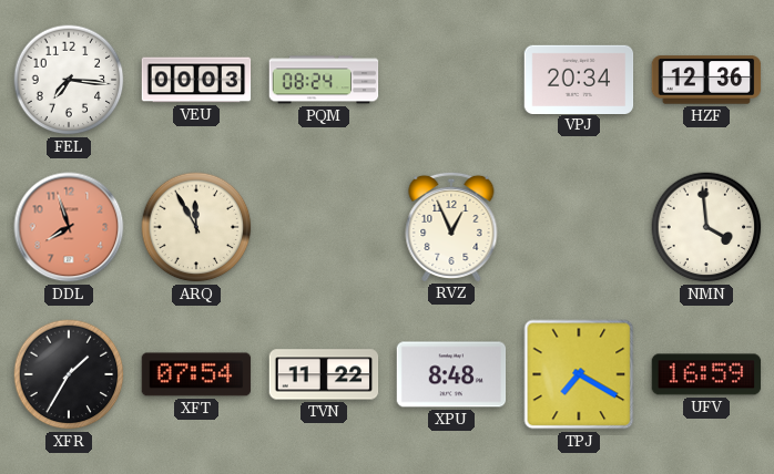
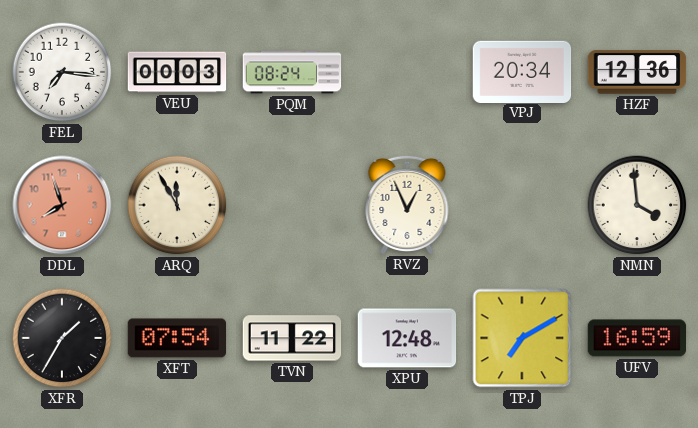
XPU: 8:48 -> 12:48 (407, 338)
TPJ: 7:20 -> 7:10 (522, 338)
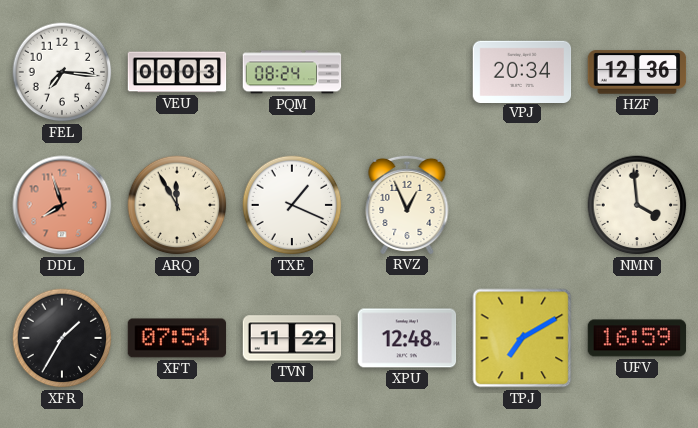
TXE: none -> 1:19 (292, 205)
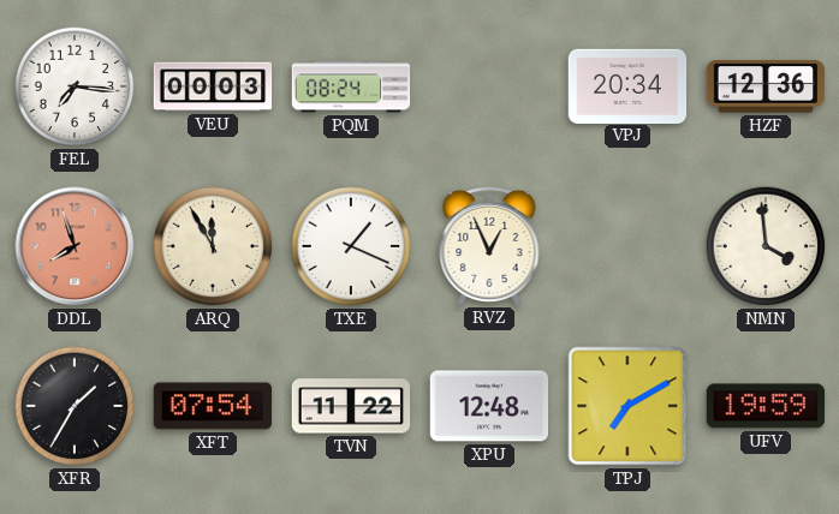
UFV: 16:59 -> 19:59 (766, 406)
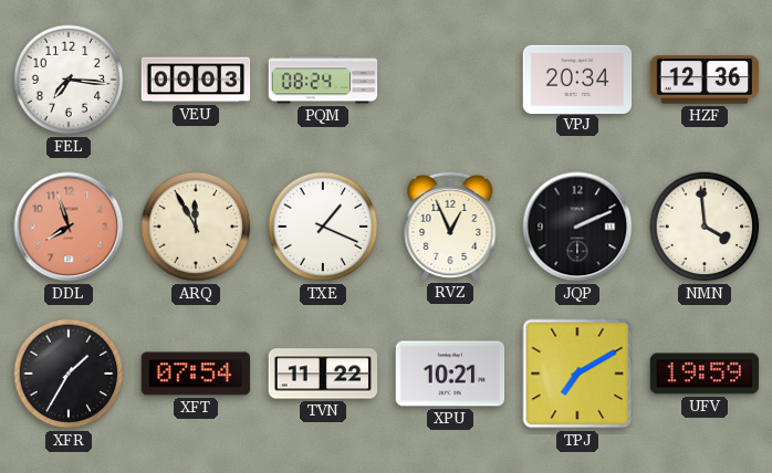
JQP: none -> 2:11 (577, 227)
XPU: 12:48 -> 10:21 (450, 374)
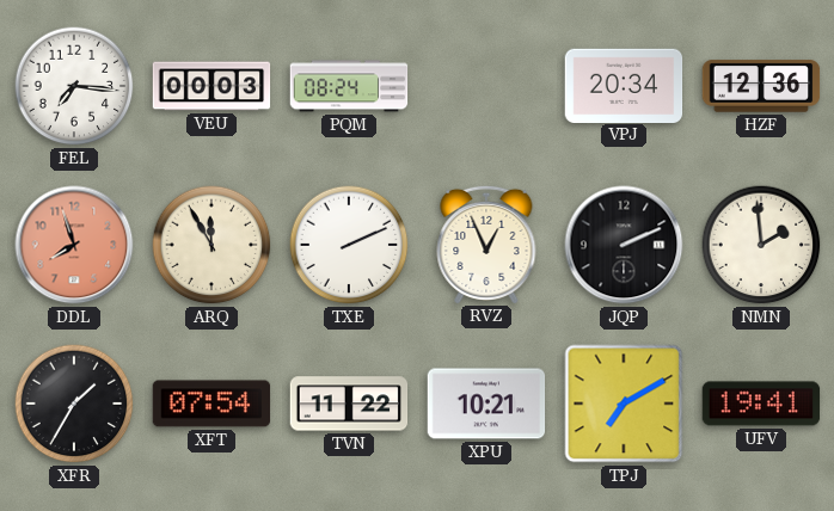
TXE: 1:19 -> 2:11 (349, 245)
NMN: 3:59 -> 1:59 (761, 245)
UFV: 19:59 -> 19:41 (761, 404)
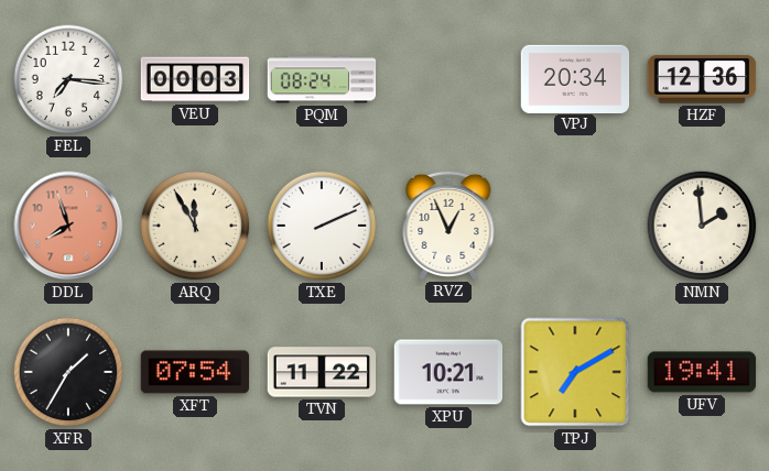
JQP: 2:11 -> none (624, 245)
